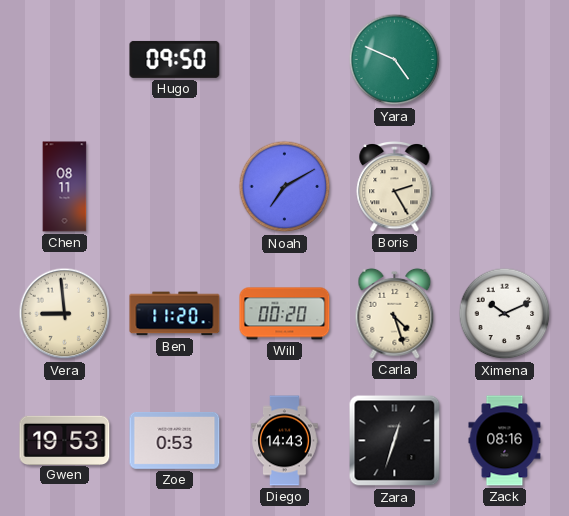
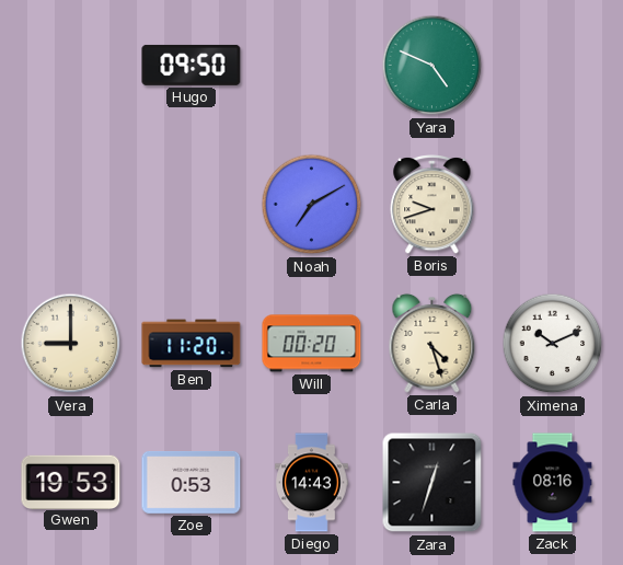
Chen: 08:11 -> none (65, 187)
Boris: 2:25 -> 9:42 (432, 204)
Vera: 8:59 -> 9:00 (71, 344)
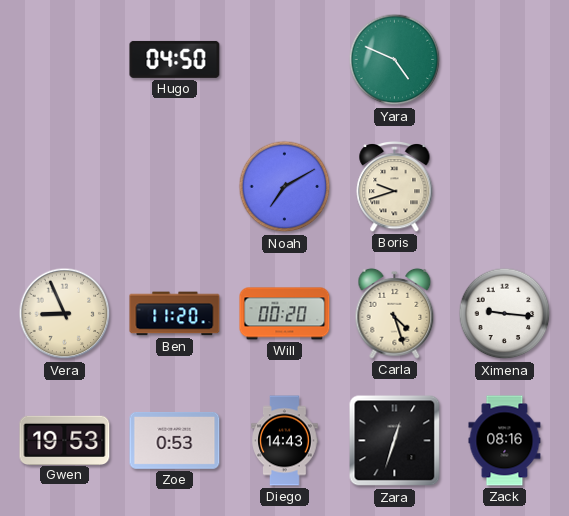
Hugo: 09:50 -> 04:50 (175, 59)
Vera: 9:00 -> 8:56 (65, 314)
Ximena: 10:11 -> 9:16 (505, 314)
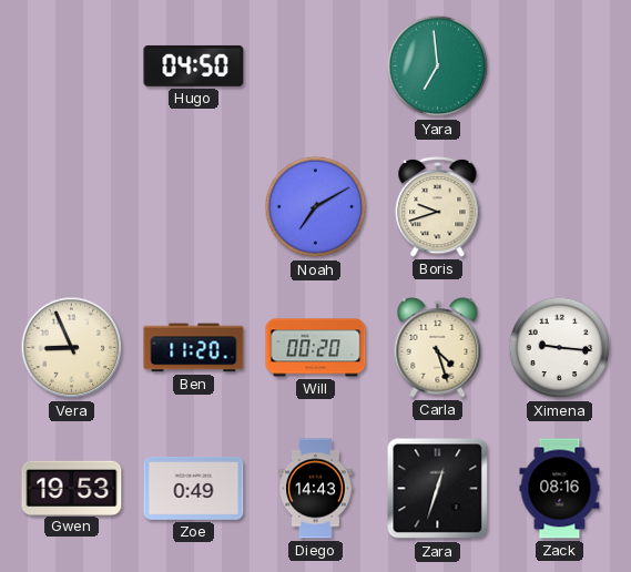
Yara: 4:49 -> 6:59 (438, 67)
Zoe: 0:53 -> 0:49 (194, 489)
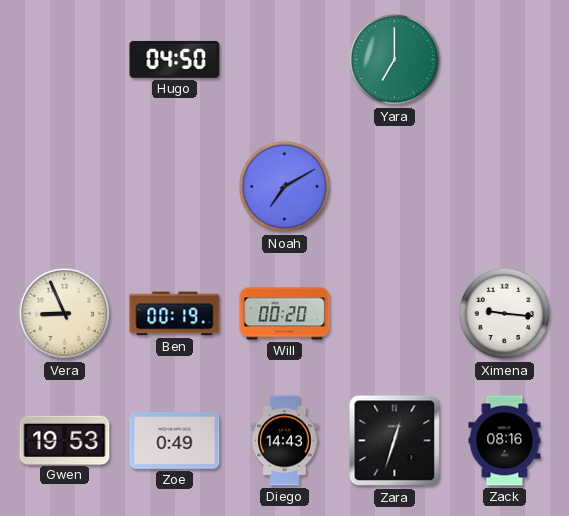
Yara: 6:59 -> 7:00 (395, 60)
Boris: 9:42 -> none (438, 206)
Ben: 11:20 -> 00:19 (175, 314)
Carla: 4:27 -> none (438, 347)
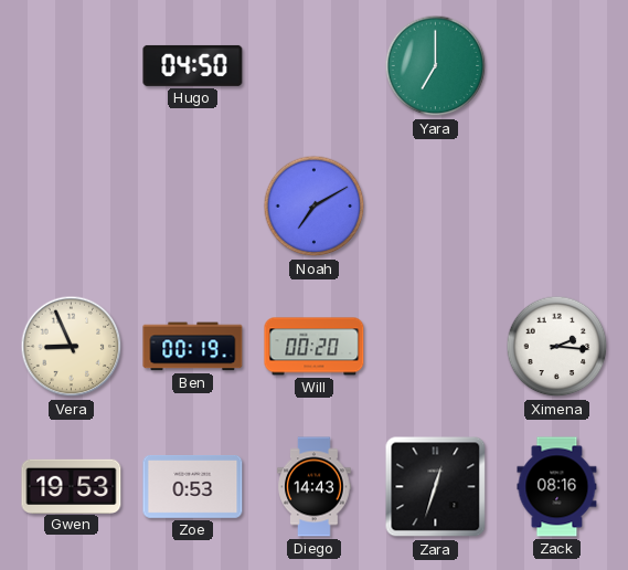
Ximena: 9:16 -> 2:16 (557, 347)
Zoe: 0:49 -> 0:53 (193, 487)
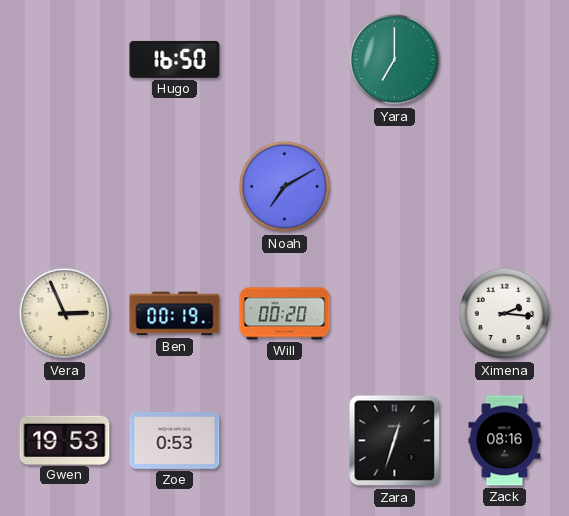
Hugo: 04:50 -> 16:50 (175, 59)
Vera: 8:56 -> 2:56 (65, 314)
Diego: 14:43 -> none (315, 487)
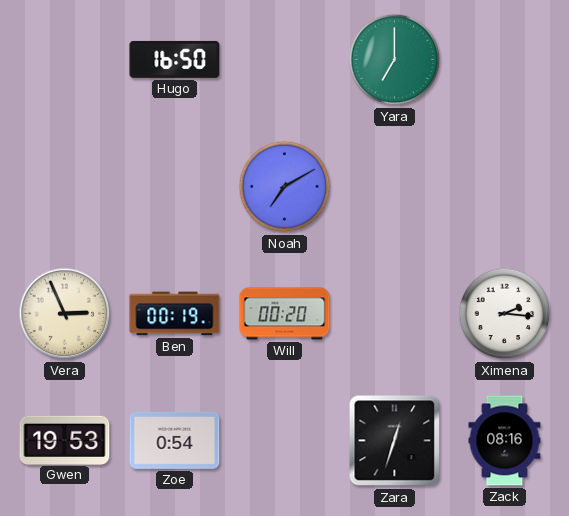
Zoe: 0:53 -> 0:54 (175, 441)
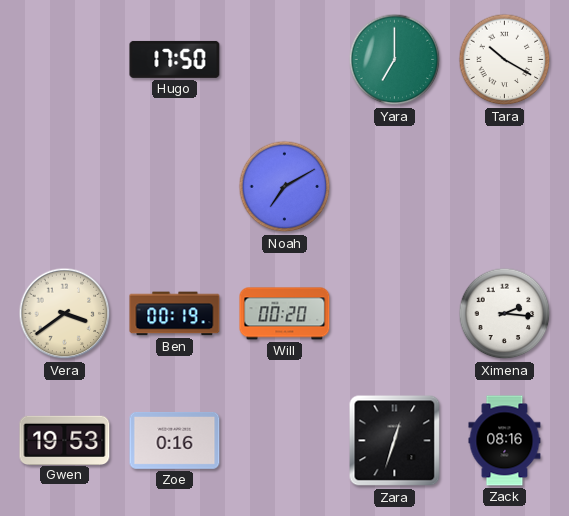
Hugo: 16:50 -> 17:50 (175, 59)
Tara: none -> 10:20 (505, 60)
Vera: 2:56 -> 3:39 (65, 314)
Zoe: 0:54 -> 0:16 (175, 441)
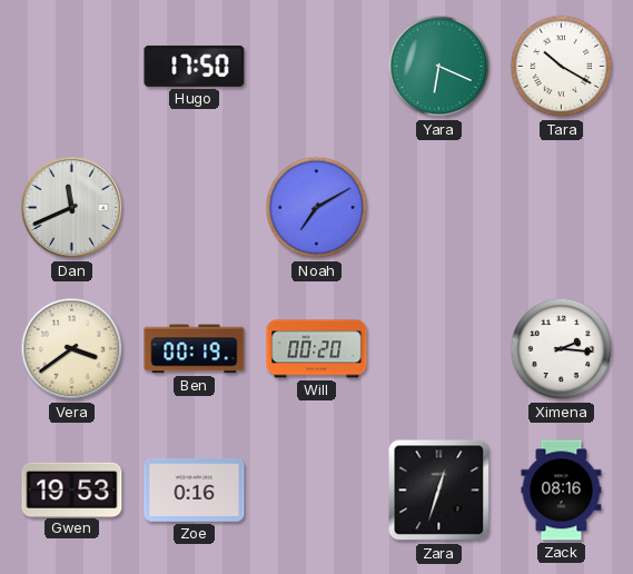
Yara: 7:00 -> 6:19 (439, 67)
Dan: none -> 11:41 (72, 208)
